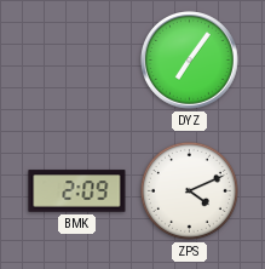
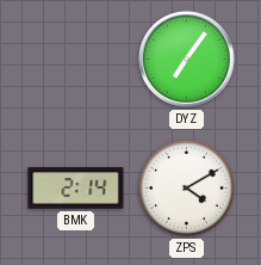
BMK: 2:09 -> 2:14 (76, 189)
ZPS: 4:11 -> 4:10 (186, 187)
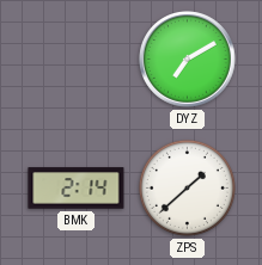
DYZ: 7:06 -> 7:10 (188, 60)
ZPS: 4:10 -> 1:38 (187, 187)
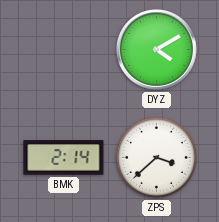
DYZ: 7:10 -> 4:10 (157, 50)
ZPS: 1:38 -> 3:38 (156, 157)
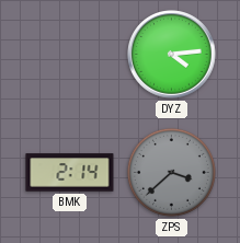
DYZ: 4:10 -> 4:14 (172, 55)
ZPS dial: white -> grey (171, 172)
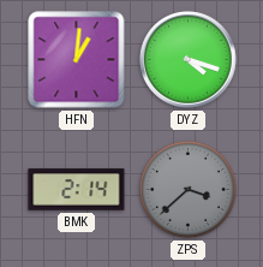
HFN: none -> 1:01 (77, 60)
DYZ: 4:14 -> 4:18 (189, 60)
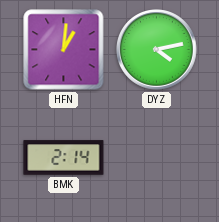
DYZ: 4:18 -> 4:13 (157, 50)
ZPS: 3:38 -> none (187, 189)
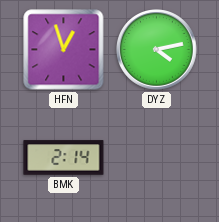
HFN: 1:01 -> 12:57 (64, 50)
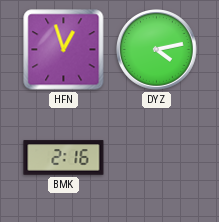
BMK: 2:14 -> 2:16 (64, 158)
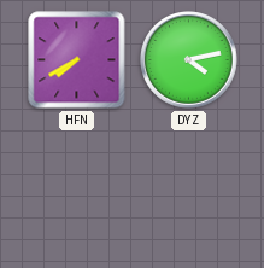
HFN: 12:57 -> 7:40 (77, 60)
BMK: 2:16 -> none (64, 158)
